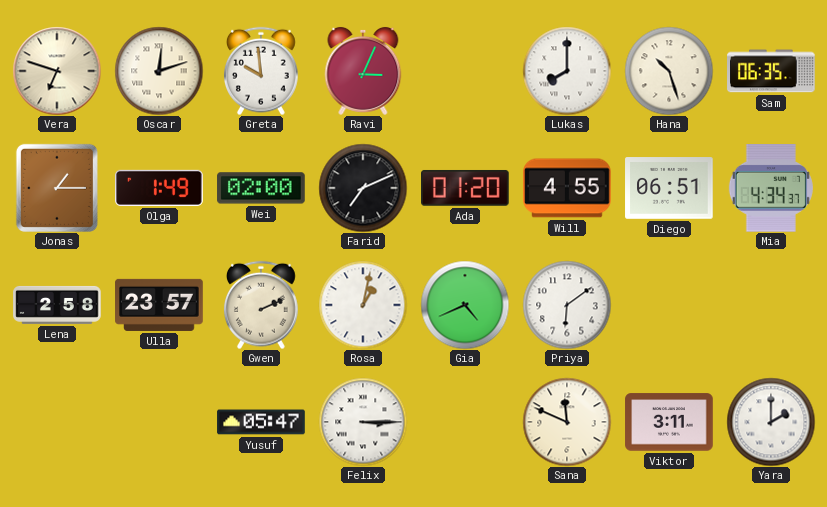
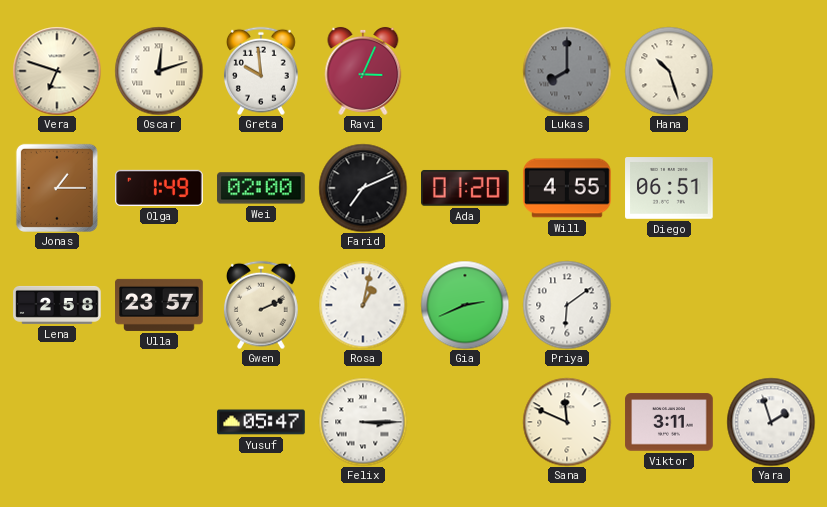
Lukas dial: white -> grey (567, 71)
Sam: 06:35 -> none (771, 71)
Mia: 4:34 -> none (771, 189)
Gia: 4:41 -> 2:41 (465, 305)
Yara: 2:00 -> 1:57 (771, 422)
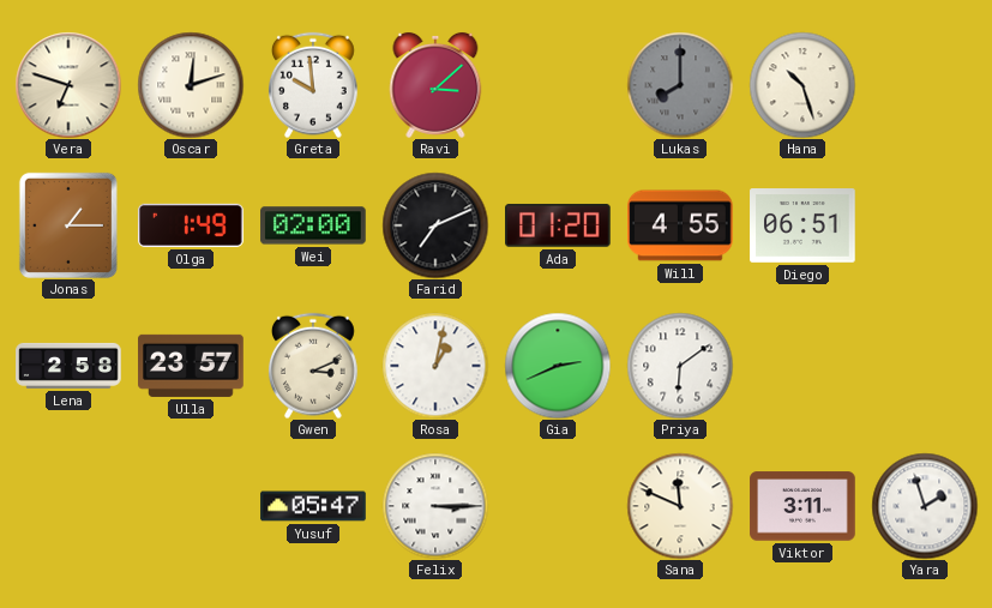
Ravi: 3:04 -> 3:08 (435, 85)
Gwen: 2:11 -> 3:11 (313, 366)
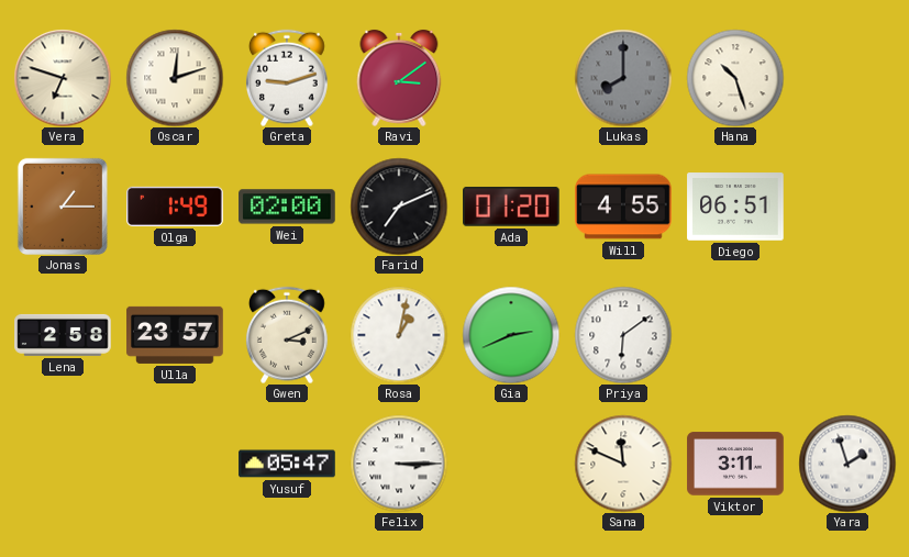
Greta: 9:59 -> 9:12 (287, 78)
Ravi: 3:08 -> 3:09 (399, 78)
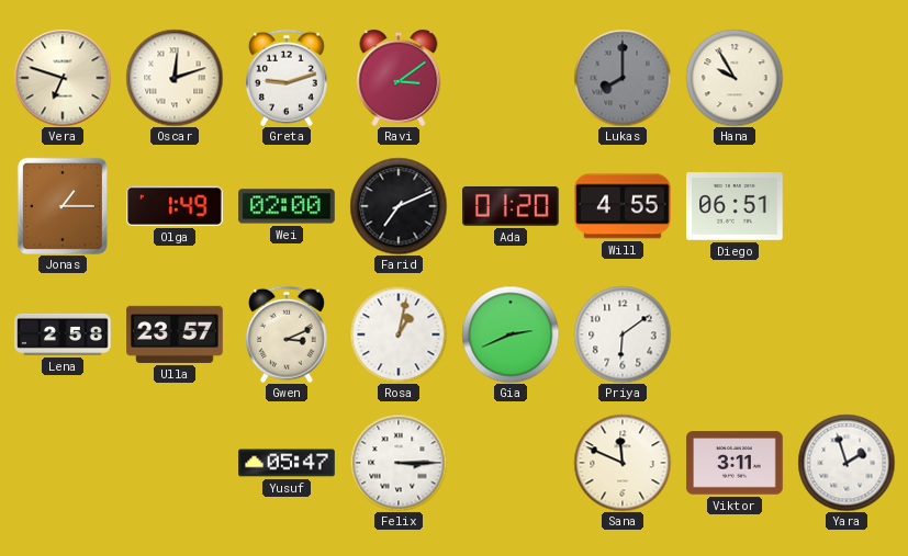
Hana: 10:27 -> 9:55 (735, 78)
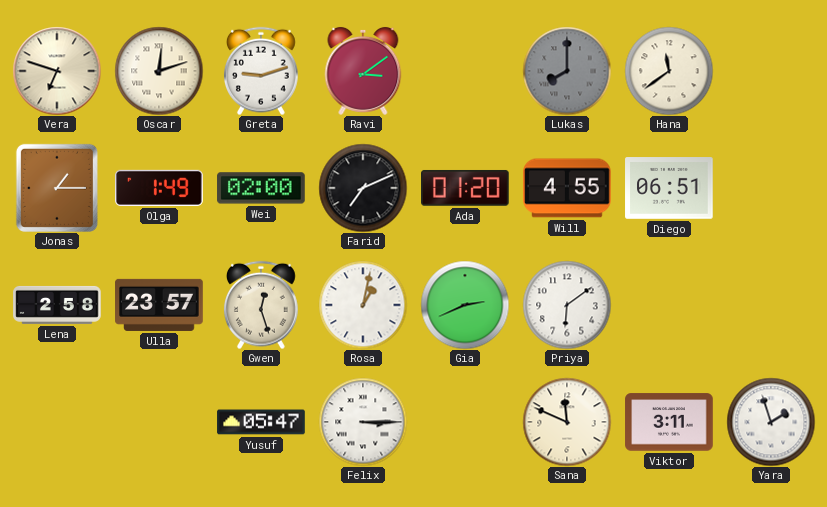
Hana: 9:55 -> 11:39 (669, 71)
Gwen: 3:11 -> 12:27 (261, 305)
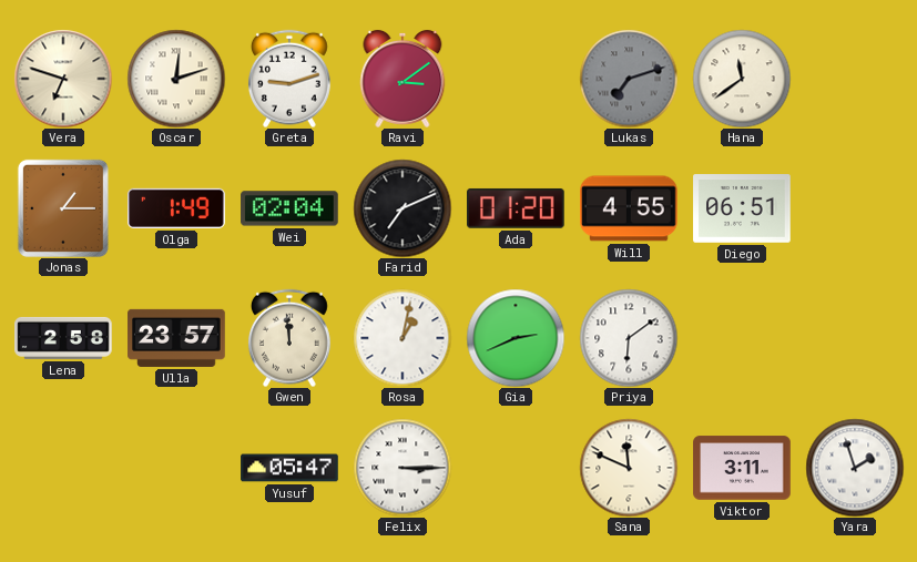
Lukas: 8:00 -> 7:12 (629, 79)
Wei: 02:00 -> 02:04 (289, 208)
Gwen: 12:27 -> 11:59 (289, 338)
